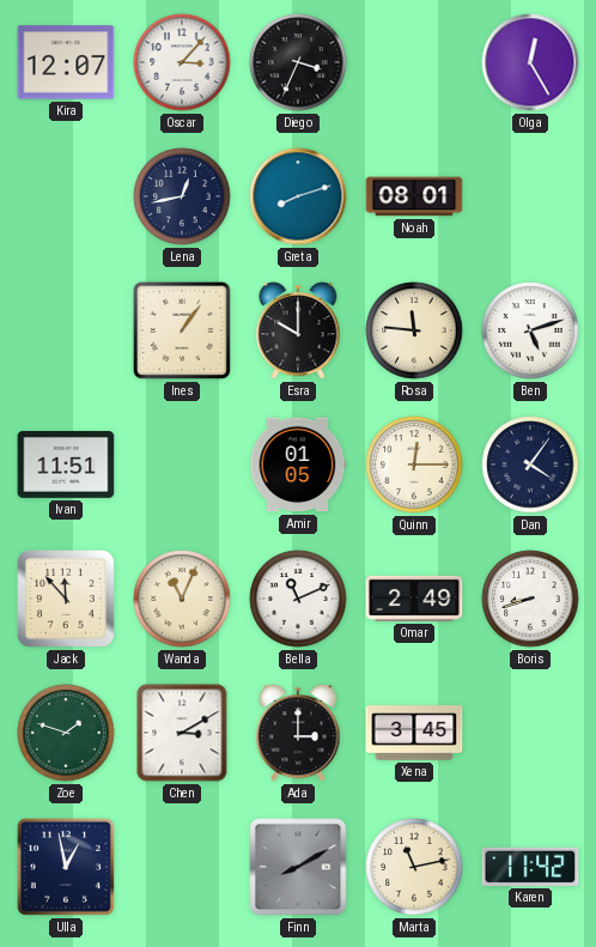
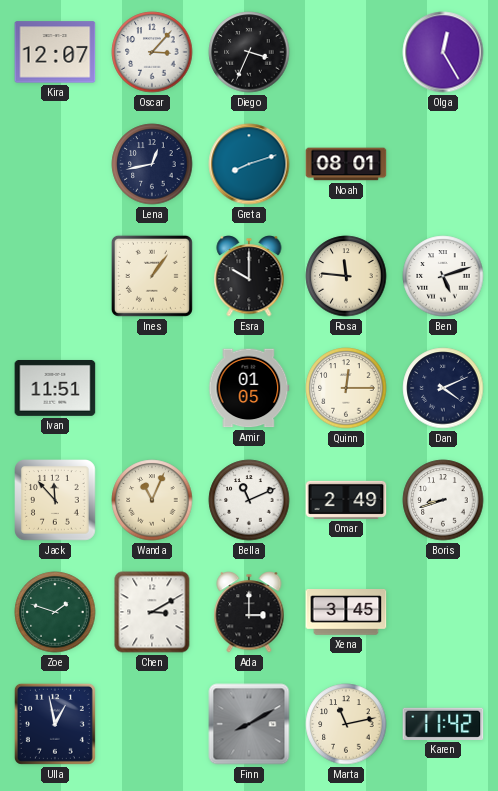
Dan: 4:06 -> 4:11 (443, 388)
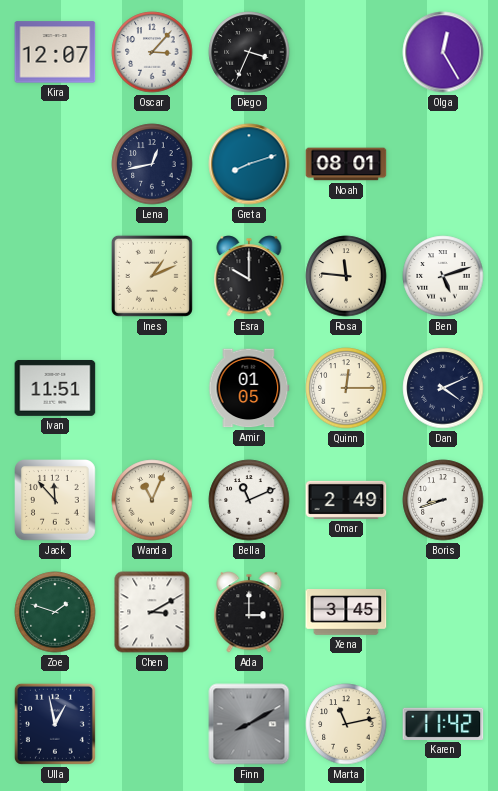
Ines: 1:06 -> 1:11 (152, 276)
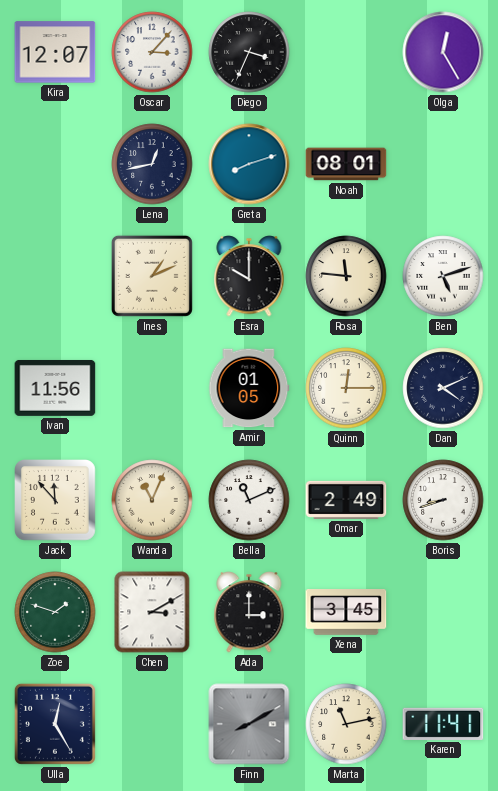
Ivan: 11:51 -> 11:56 (55, 388)
Ulla: 12:58 -> 12:25 (55, 724)
Karen: 11:42 -> 11:41 (443, 724)
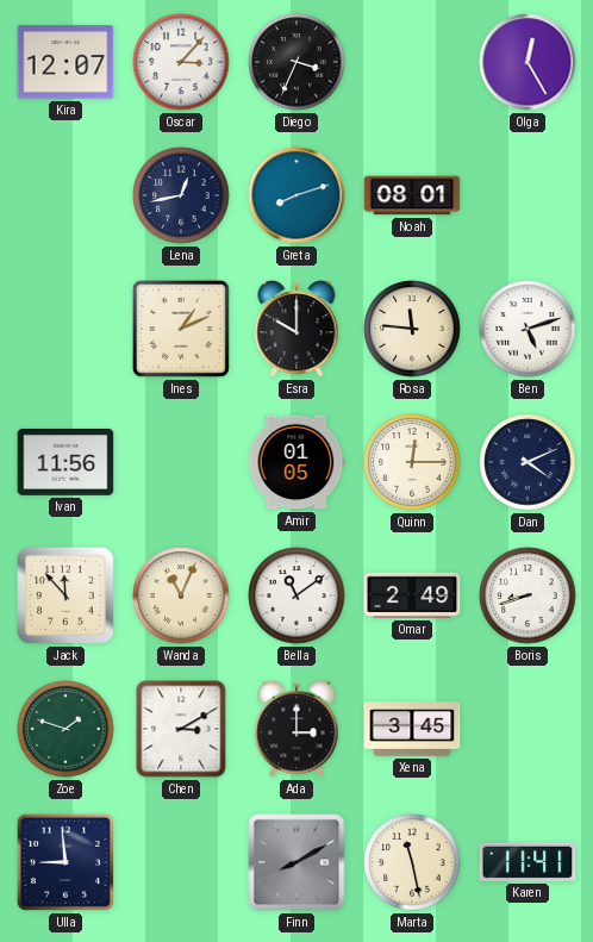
Bella: 11:11 -> 11:09 (296, 595)
Ulla: 12:25 -> 8:59 (65, 862)
Marta: 11:13 -> 11:28 (412, 862)
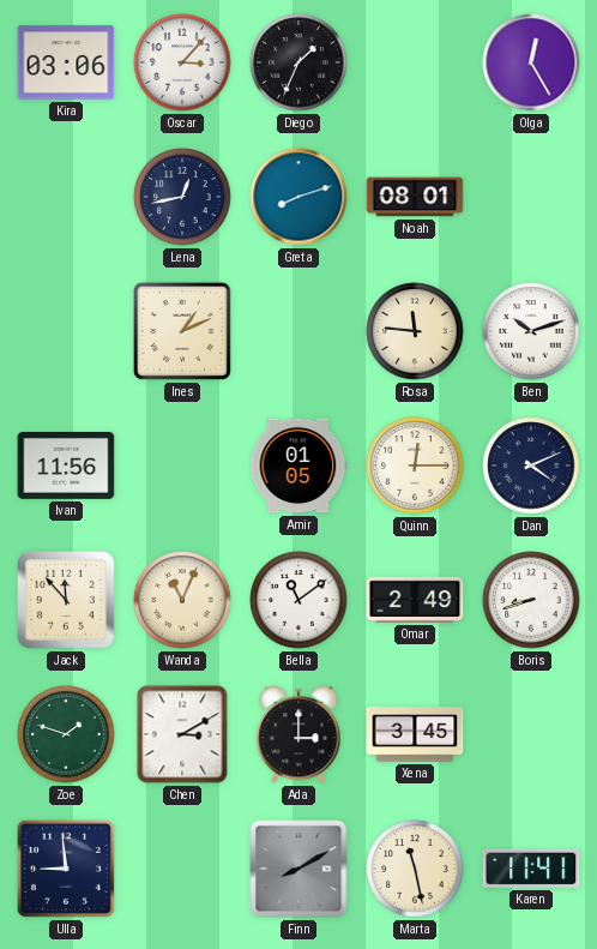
Kira: 12:07 -> 03:06 (66, 62)
Diego: 3:34 -> 1:34 (298, 62)
Esra: 10:00 -> none (296, 329)
Ben: 5:12 -> 10:12 (531, 331)
